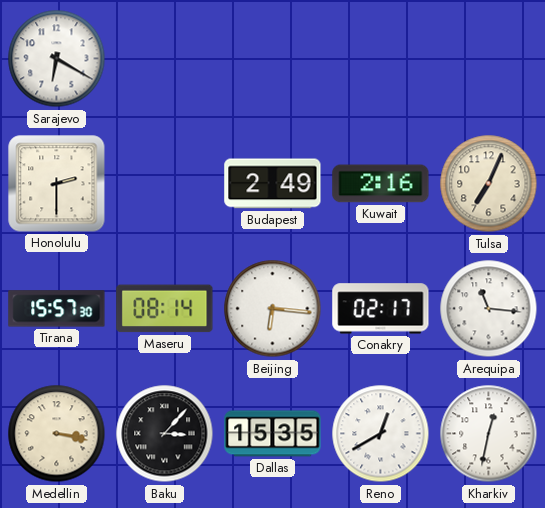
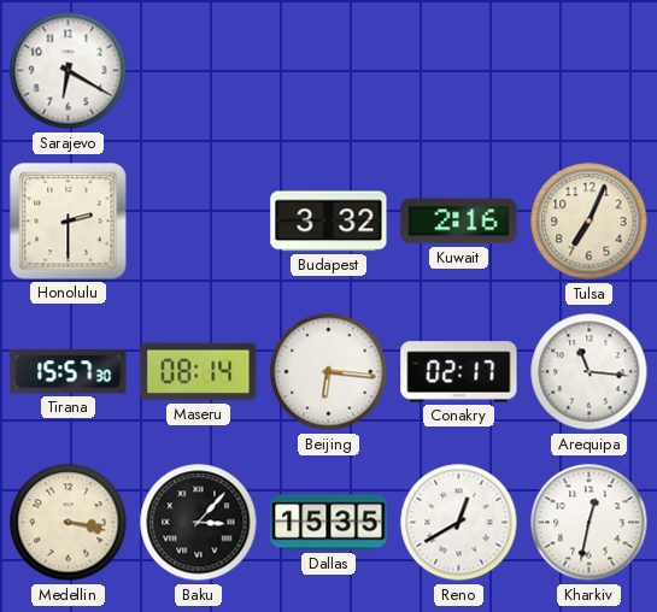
Budapest: 2:49 -> 3:32 (329, 222)
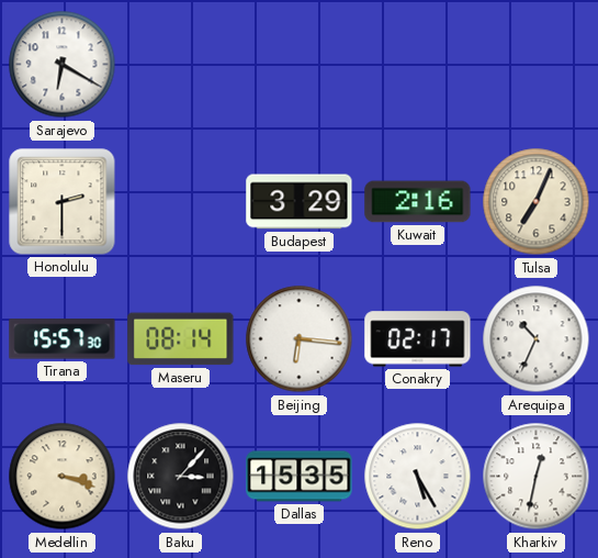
Budapest: 3:32 -> 3:29 (300, 202)
Arequipa: 11:16 -> 10:34 (537, 339)
Medellin: 3:17 -> 3:18 (63, 477)
Reno: 12:40 -> 5:25 (418, 477)
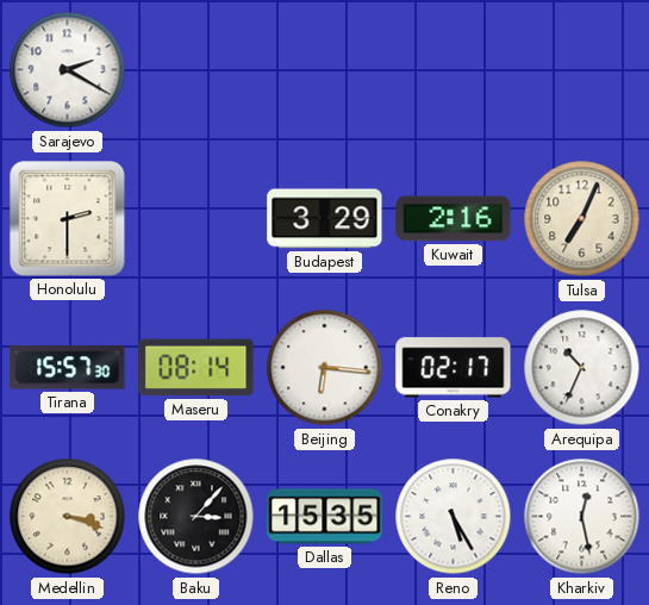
Sarajevo: 6:20 -> 2:20 (68, 70)
Kharkiv: 12:32 -> 12:28 (582, 517)
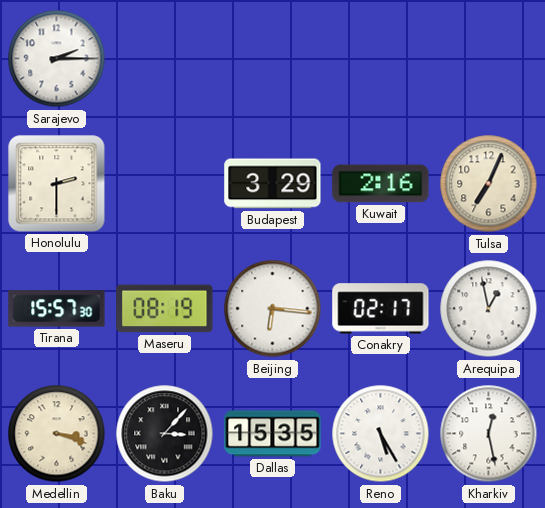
Sarajevo: 2:20 -> 2:15 (57, 59)
Maseru: 08:14 -> 08:19 (165, 309)
Arequipa: 10:34 -> 12:58 (489, 309)
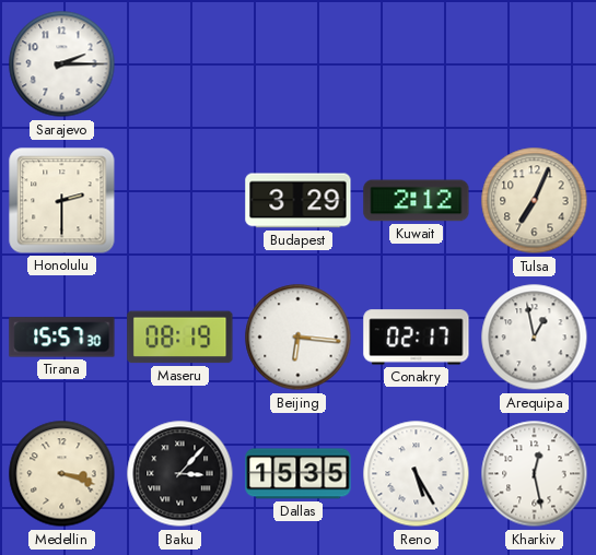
Kuwait: 2:16 -> 2:12 (417, 201)
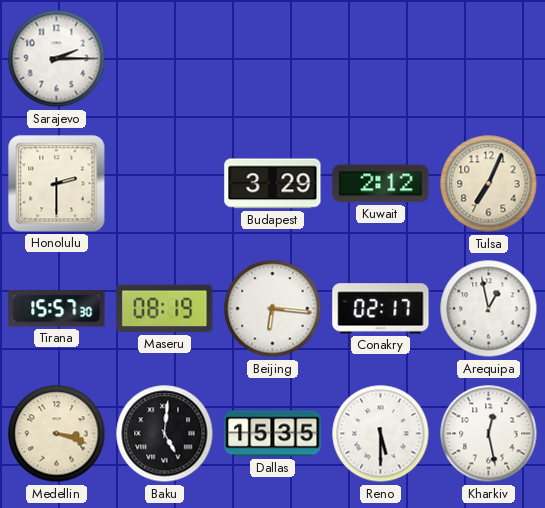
Baku: 3:07 -> 5:01 (165, 434)
Reno: 5:25 -> 5:30 (381, 434)
